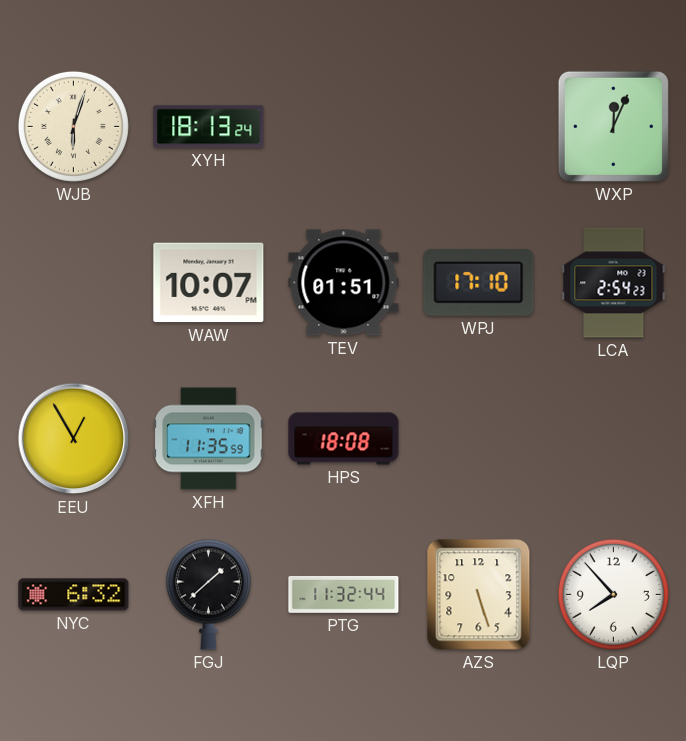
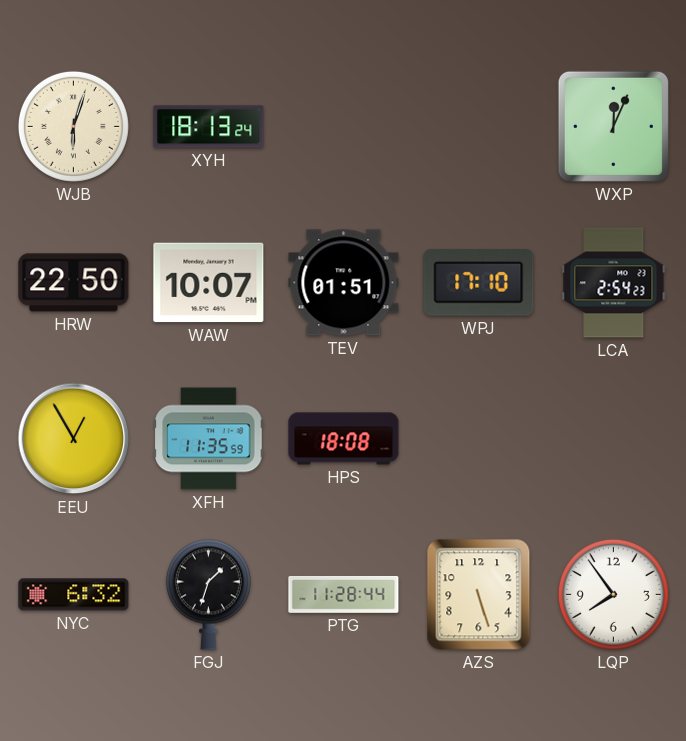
HRW: none -> 22:50 (74, 283)
FGJ: 1:38 -> 1:33 (208, 594)
PTG: 11:32 -> 11:28 (344, 594)
LQP: 7:53 -> 7:54 (613, 594)
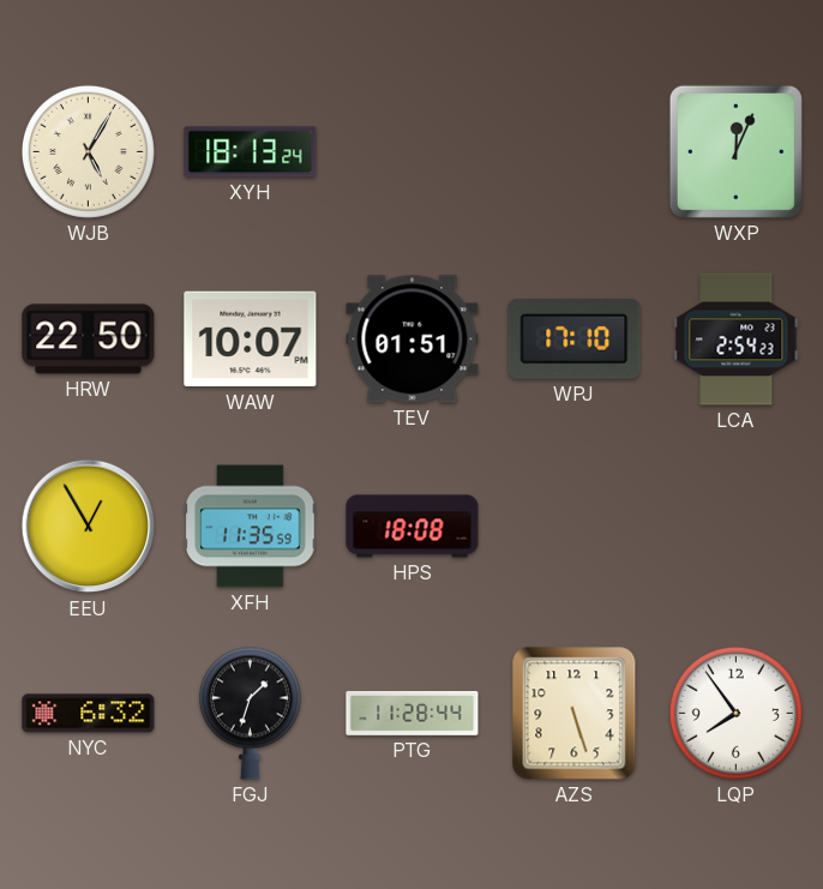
WJB: 6:03 -> 5:05 (88, 151)
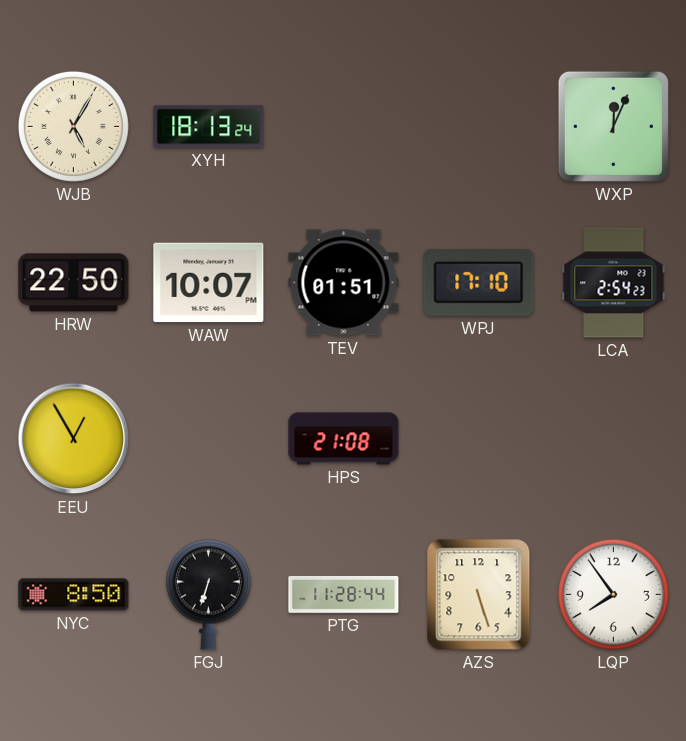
XFH: 11:35 -> none (251, 527)
HPS: 18:08 -> 21:08 (344, 439)
NYC: 6:32 -> 8:50 (74, 595)
FGJ: 1:33 -> 6:33 (208, 594)
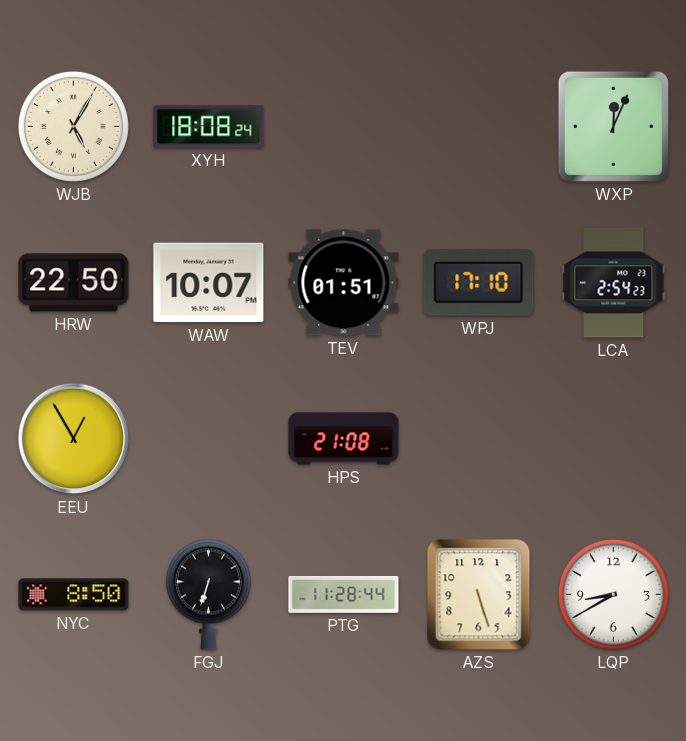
XYH: 18:13 -> 18:08 (209, 127)
LQP: 7:54 -> 8:40 (613, 594)
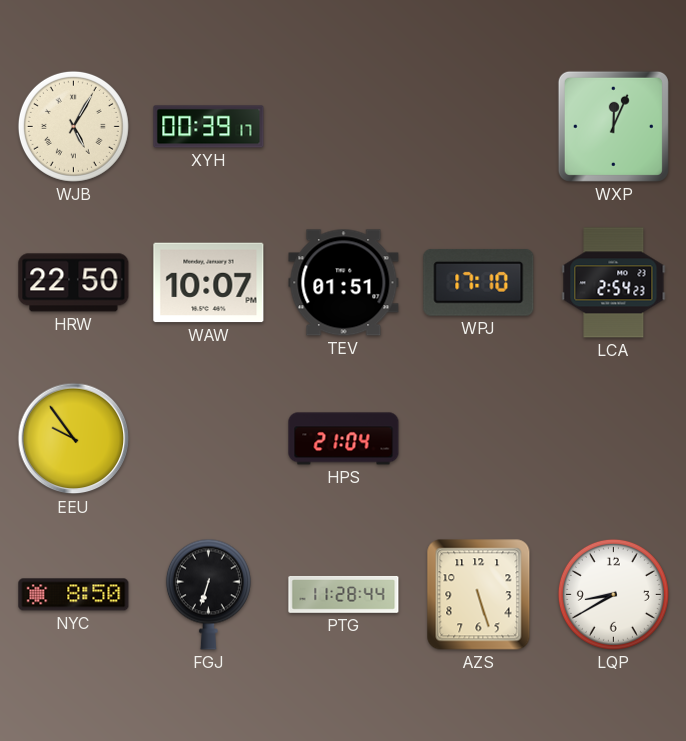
XYH: 18:08 -> 00:39 (209, 127)
EEU: 12:55 -> 9:54 (74, 439)
HPS: 21:08 -> 21:04 (344, 439)
